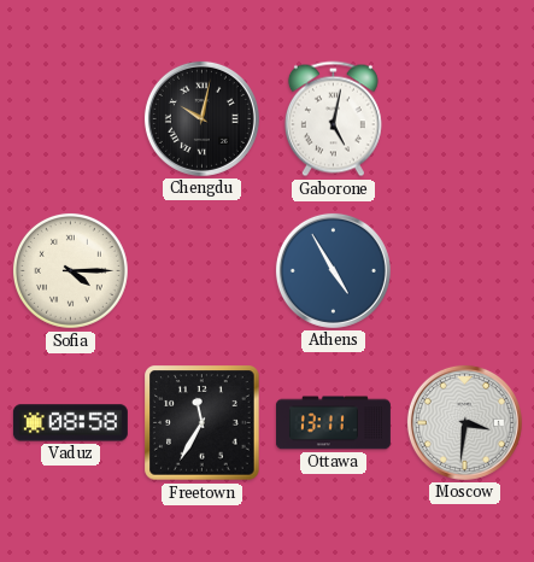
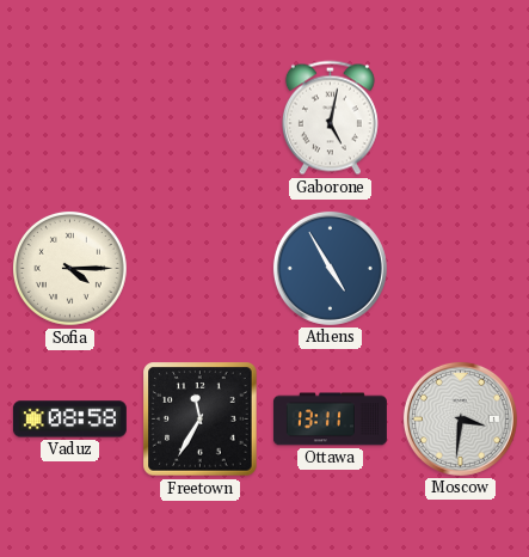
Chengdu: 10:02 -> none (201, 118)
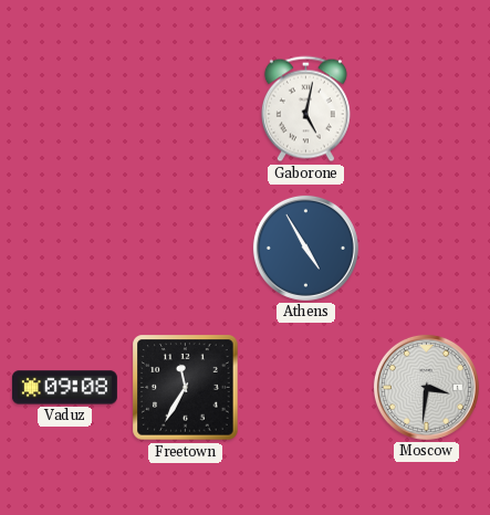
Sofia: 4:15 -> none (69, 268)
Vaduz: 08:58 -> 09:08 (64, 388)
Ottawa: 13:11 -> none (330, 420)
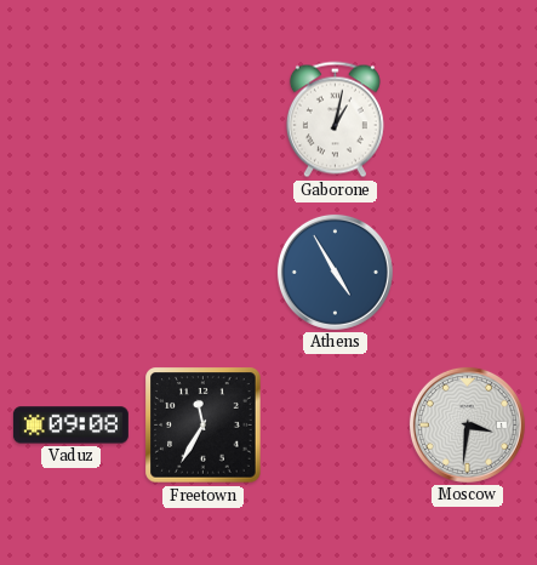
Gaborone: 5:02 -> 1:02 (335, 120)
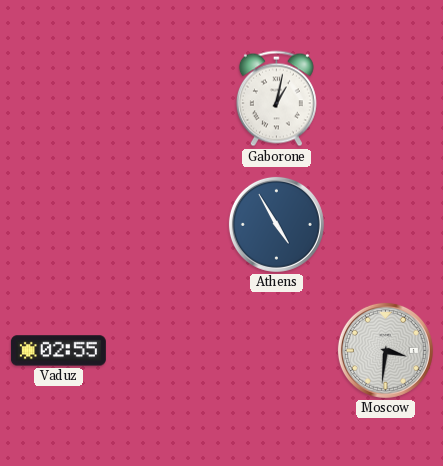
Vaduz: 09:08 -> 02:55 (58, 351)
Freetown: 11:35 -> none (204, 426)
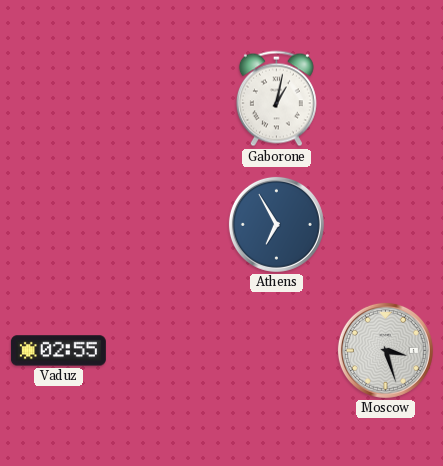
Athens: 4:55 -> 6:55 (276, 224)
Moscow: 3:31 -> 3:27 (385, 350)
